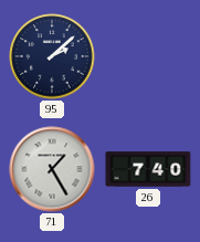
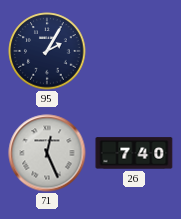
95: 2:08 -> 2:05 (47, 51)
71: 1:25 -> 12:26 (47, 153)
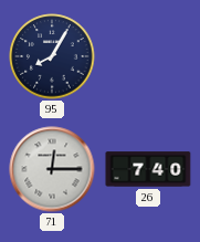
95: 2:05 -> 8:05 (52, 56)
71: 12:26 -> 12:15 (52, 169)
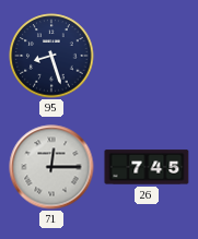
95: 8:05 -> 8:27 (51, 56)
26: 7:40 -> 7:45 (147, 167)
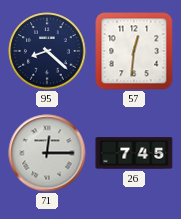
95: 8:27 -> 8:22 (47, 51)
57: none -> 12:31 (134, 51)
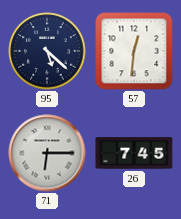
95: 8:22 -> 5:22 (47, 51)
71: 12:15 -> 6:15 (47, 153)
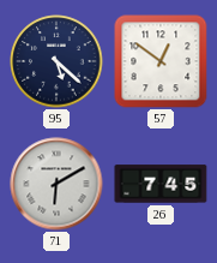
57: 12:31 -> 12:51 (161, 61)
71: 6:15 -> 6:10 (56, 184)
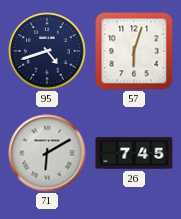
95: 5:22 -> 4:42 (47, 51)
57: 12:51 -> 6:03 (134, 51)
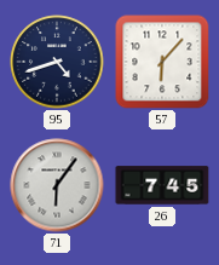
57: 6:03 -> 6:07 (162, 62)
71: 6:10 -> 6:06 (57, 185)
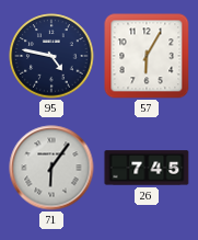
95: 4:42 -> 4:47 (51, 56)
57: 6:07 -> 6:05 (147, 56)
